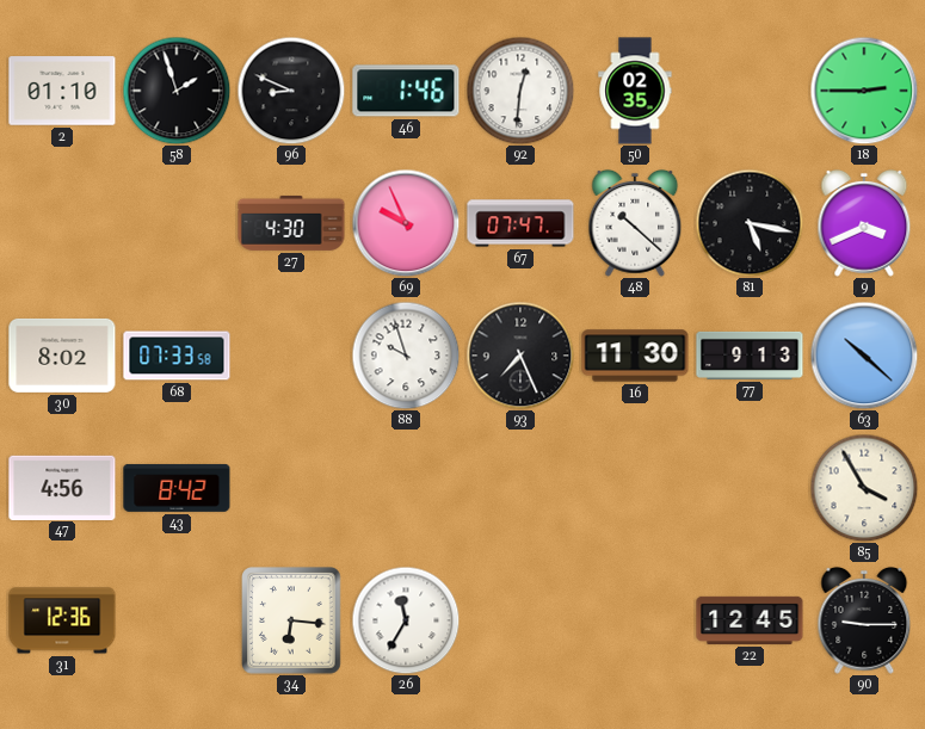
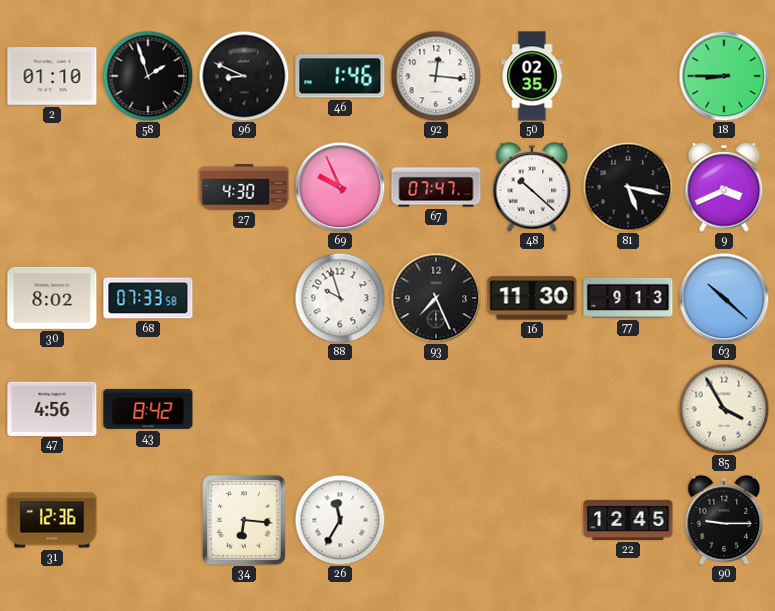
92: 12:31 -> 12:16 (436, 76)
18: 2:45 -> 8:45 (724, 76)
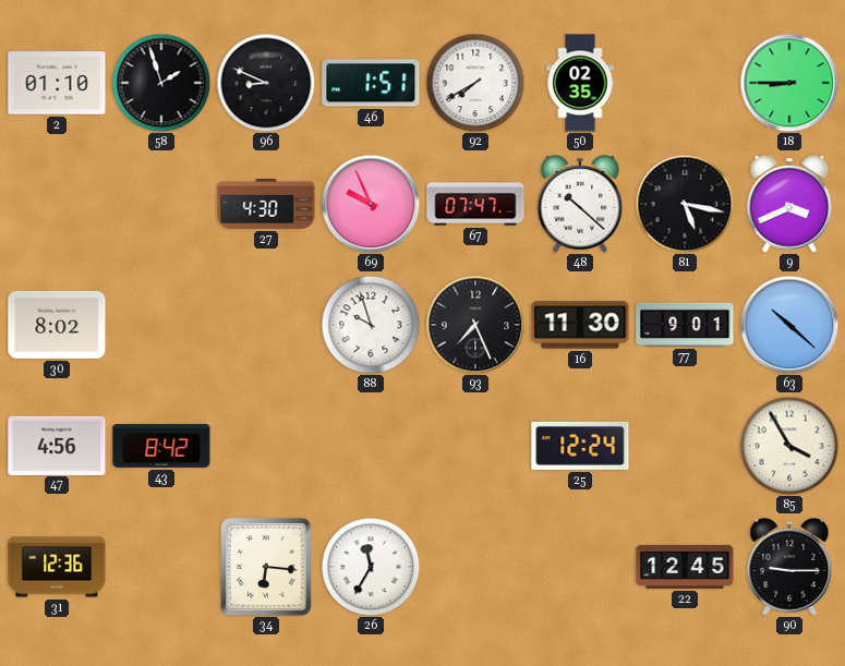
46: 1:46 -> 1:51 (371, 83)
92: 12:16 -> 7:40 (475, 83)
68: 07:33 -> none (148, 298)
77: 9:13 -> 9:01 (685, 325)
25: none -> 12:24 (580, 446)
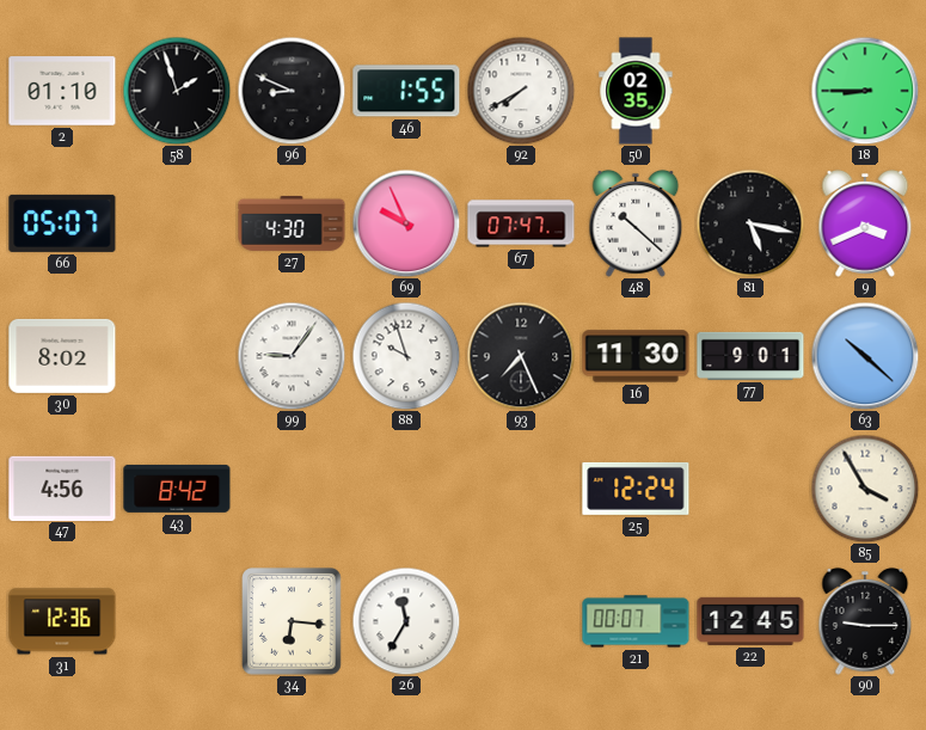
46: 1:51 -> 1:55 (406, 91)
66: none -> 05:07 (62, 223)
99: none -> 9:06 (292, 356)
21: none -> 00:07 (636, 621)
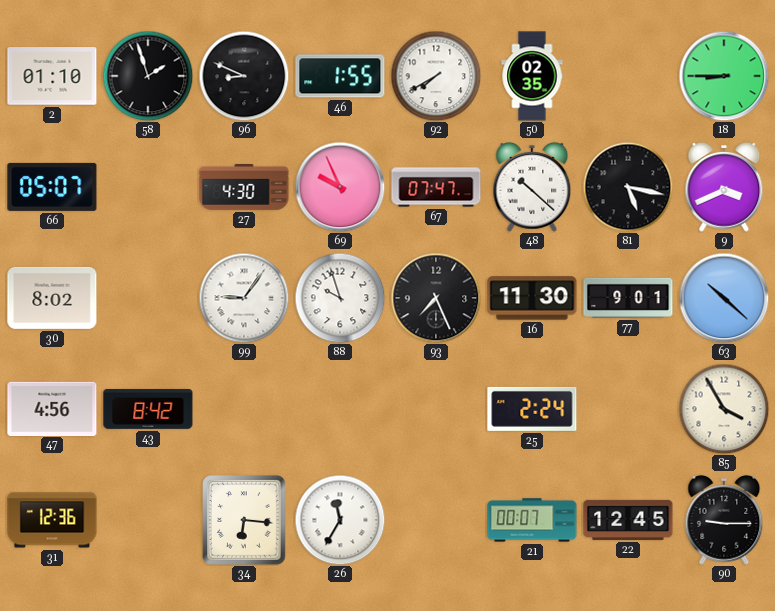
25: 12:24 -> 2:24 (532, 409)
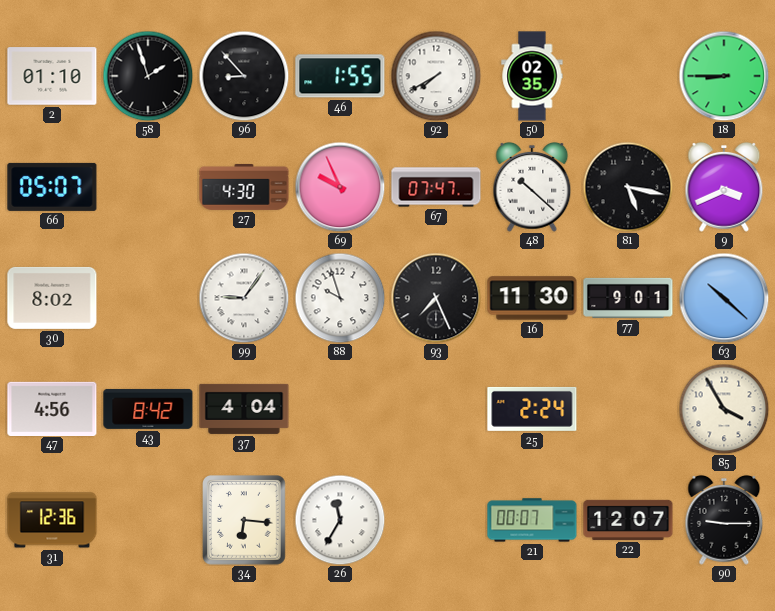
96: 8:49 -> 8:53 (244, 76)
37: none -> 4:04 (244, 409)
22: 12:45 -> 12:07 (628, 520)
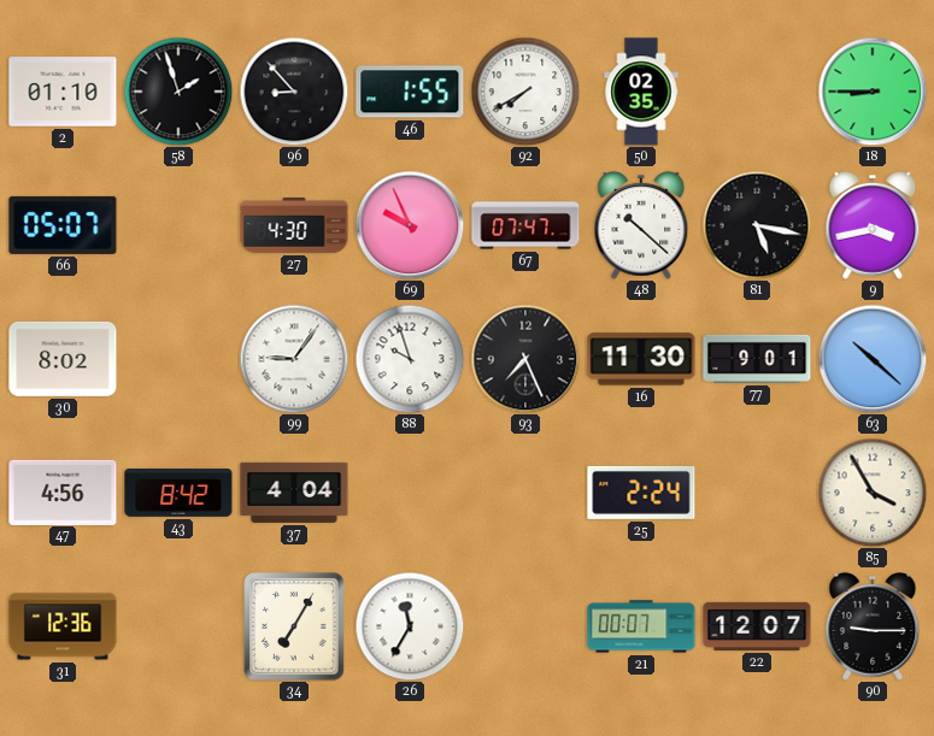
9: 3:41 -> 3:43 (873, 225)
34: 6:16 -> 7:05 (294, 626)
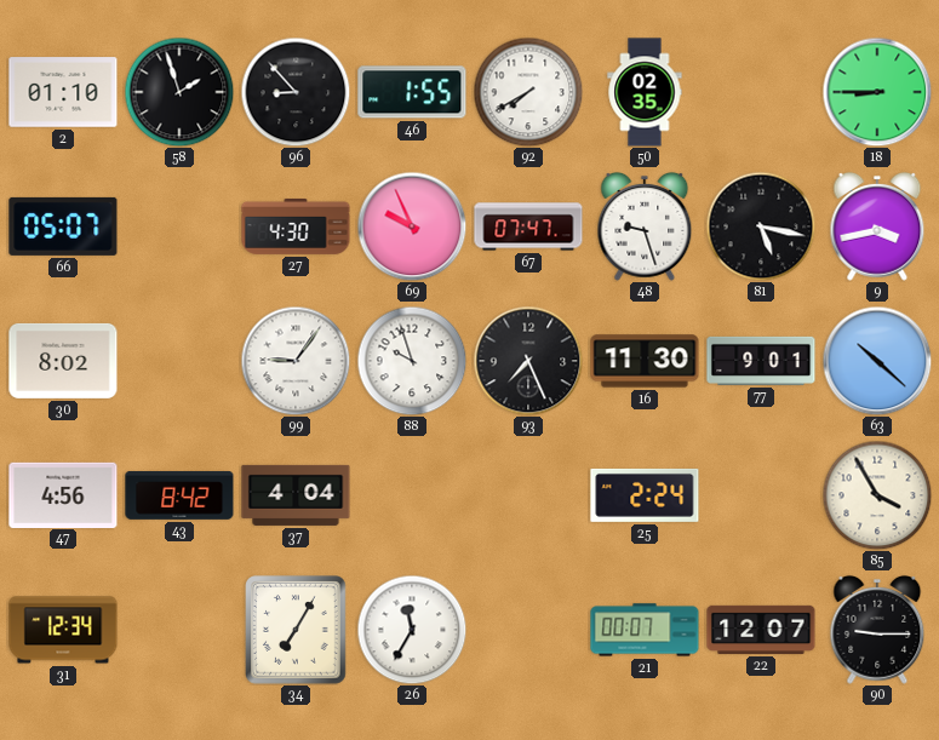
48: 10:22 -> 9:27 (645, 226)
31: 12:36 -> 12:34 (63, 630)
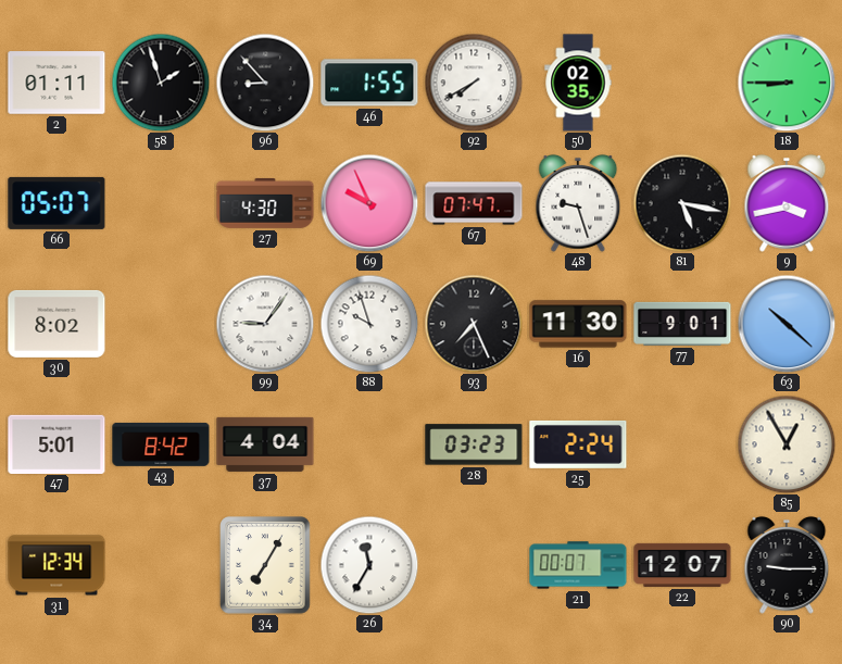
2: 01:10 -> 01:11 (56, 83)
47: 4:56 -> 5:01 (56, 443)
28: none -> 03:23 (474, 444)
85: 3:55 -> 12:55 (787, 444)
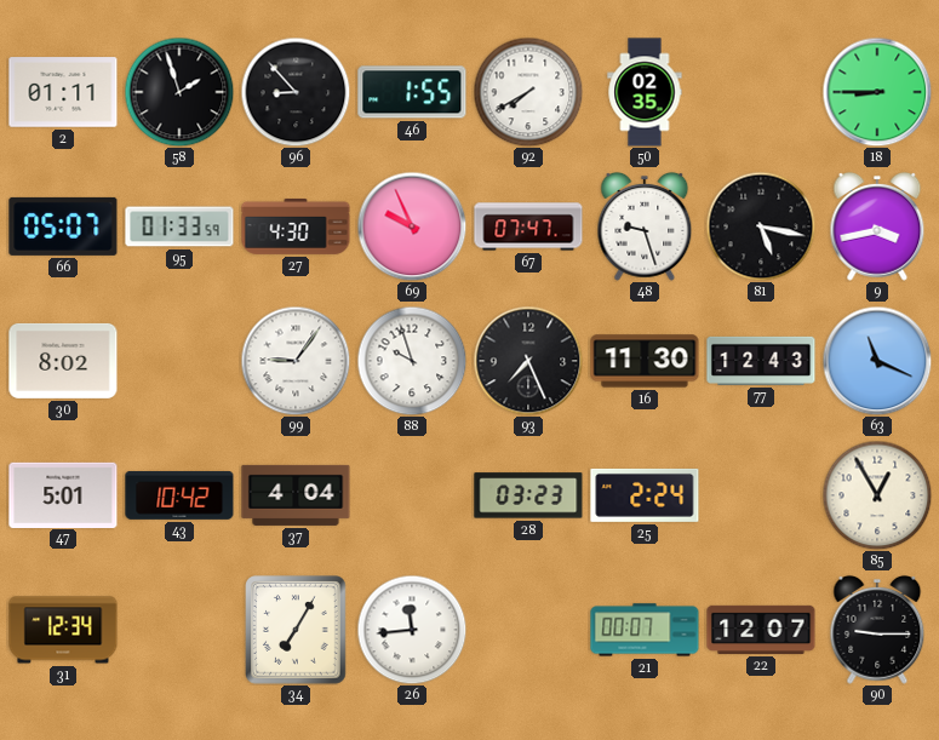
95: none -> 01:33 (179, 226)
77: 9:01 -> 12:43 (761, 361)
63: 10:22 -> 11:19 (877, 361)
43: 8:42 -> 10:42 (179, 495)
26: 11:35 -> 11:44 (412, 630)
